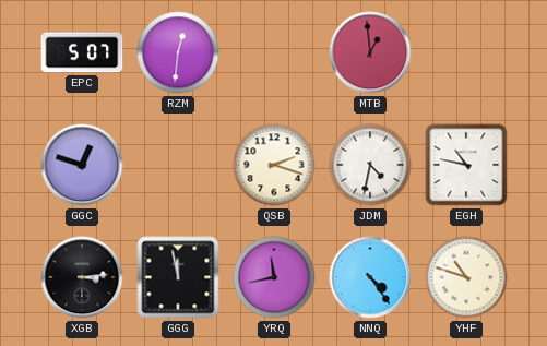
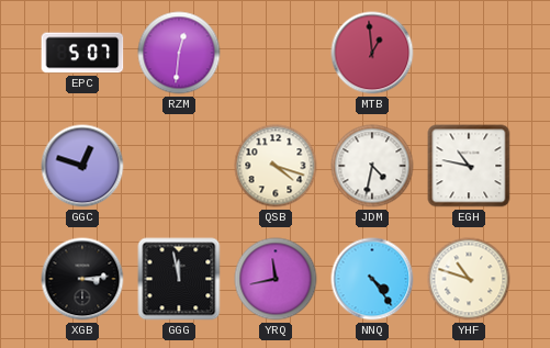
QSB: 2:18 -> 4:18 (276, 166)
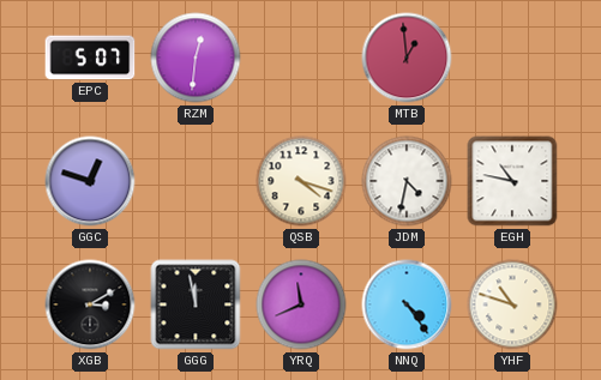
XGB: 3:14 -> 3:10 (90, 304)
YRQ: 11:43 -> 11:41 (301, 304)
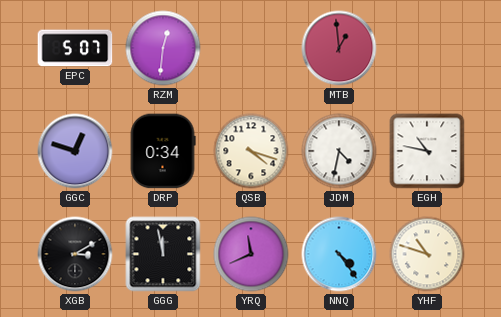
DRP: none -> 0:34 (163, 151)
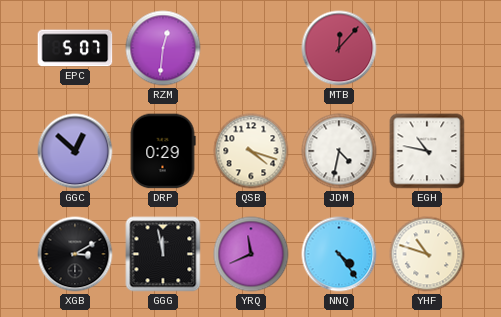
MTB: 12:59 -> 12:07 (339, 48)
GGC: 12:48 -> 12:52 (75, 151)
DRP: 0:34 -> 0:29 (163, 151)
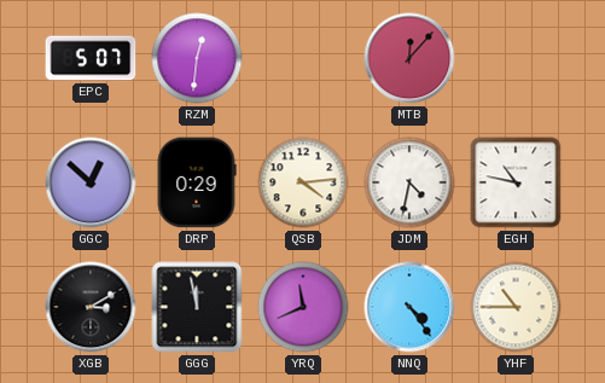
QSB: 4:18 -> 4:14 (303, 182)
YHF: 10:48 -> 10:45 (516, 307)
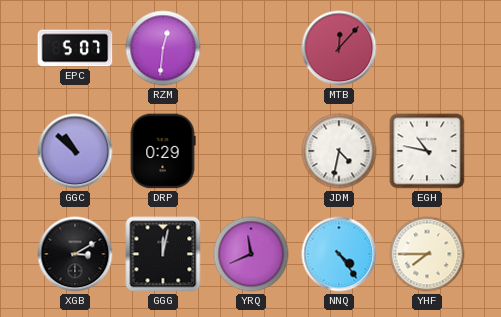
GGC: 12:52 -> 10:52 (75, 151)
QSB: 4:14 -> none (303, 182)
GGG: 11:58 -> 12:02 (163, 254)
YHF: 10:45 -> 7:45 (427, 254)
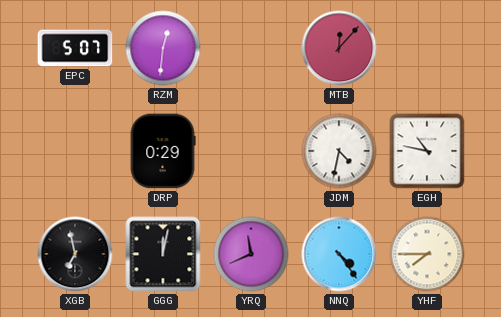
GGC: 10:52 -> none (75, 151)
XGB: 3:10 -> 6:58 (75, 254)
